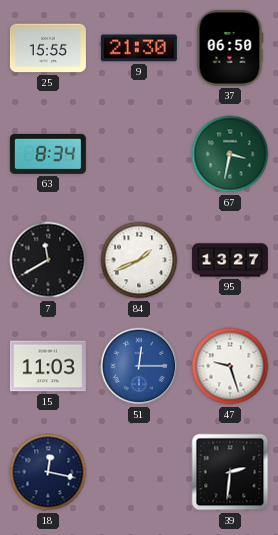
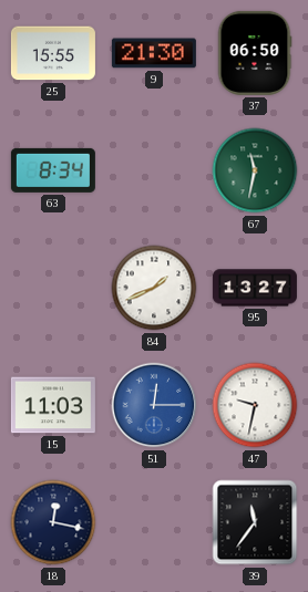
67: 3:32 -> 11:32 (255, 170)
7: 11:40 -> none (48, 260)
47: 9:27 -> 9:32 (255, 405)
39: 2:31 -> 11:36 (255, 522)
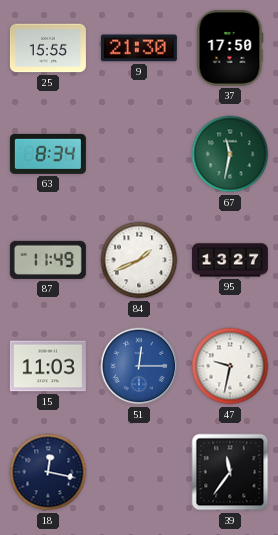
37: 06:50 -> 17:50 (230, 48)
87: none -> 11:49 (48, 260)
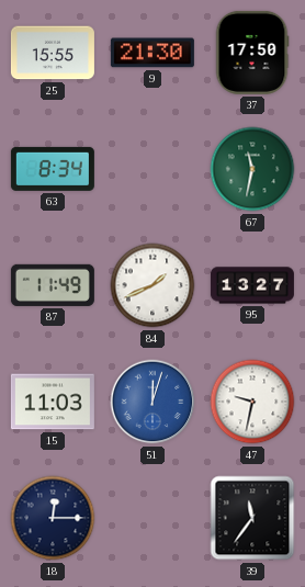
51: 12:15 -> 12:03 (152, 402)
18: 12:17 -> 12:15 (53, 518)
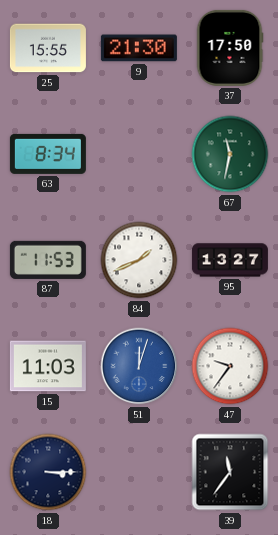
87: 11:49 -> 11:53 (48, 260)
47: 9:32 -> 9:36 (230, 366)
18: 12:15 -> 3:15 (48, 472)
